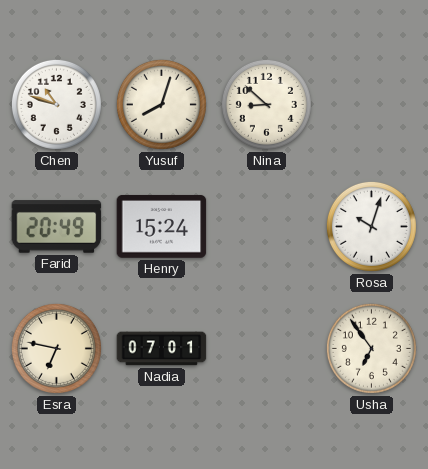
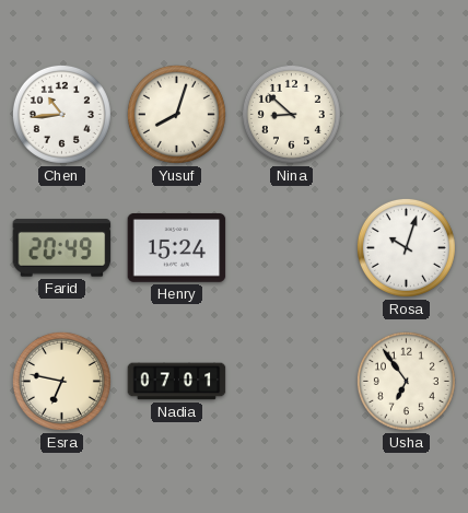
Chen: 10:48 -> 10:44 (61, 114)
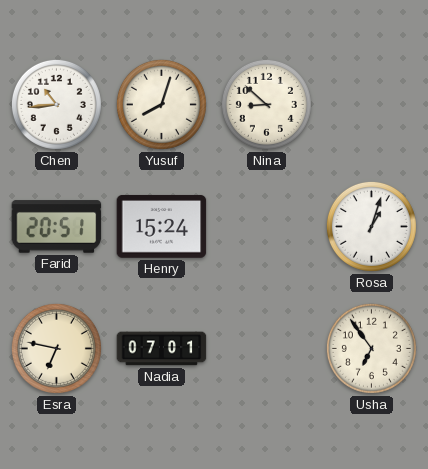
Farid: 20:49 -> 20:51 (57, 227)
Rosa: 10:03 -> 1:03 (371, 226)
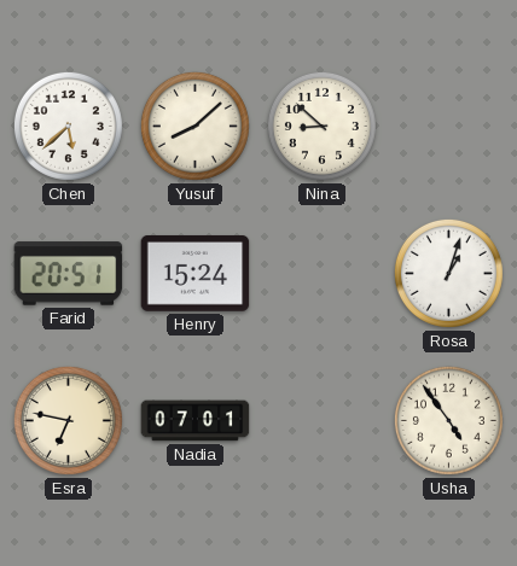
Chen: 10:44 -> 5:38 (68, 126)
Yusuf: 8:03 -> 8:08 (194, 126)
Usha: 6:54 -> 4:54 (448, 420)
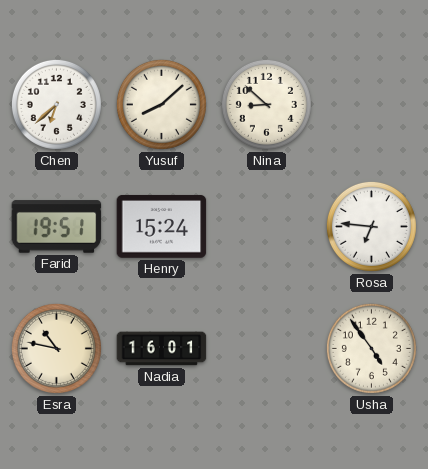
Chen: 5:38 -> 6:38 (56, 104)
Farid: 20:51 -> 19:51 (57, 227)
Rosa: 1:03 -> 6:46 (371, 226)
Esra: 6:47 -> 10:47 (56, 348)
Nadia: 07:01 -> 16:01 (162, 349)
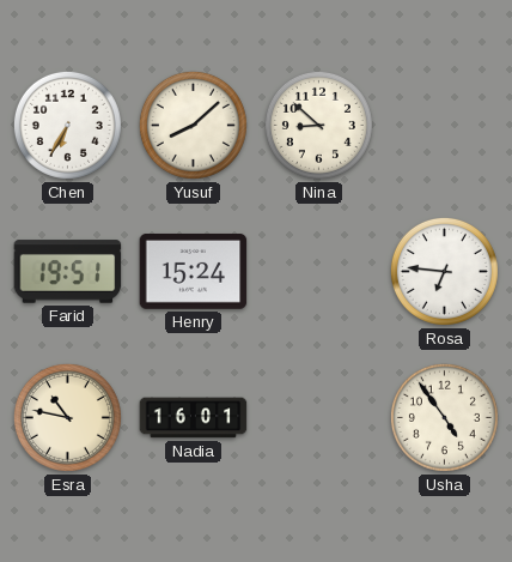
Chen: 6:38 -> 6:35 (67, 125)
